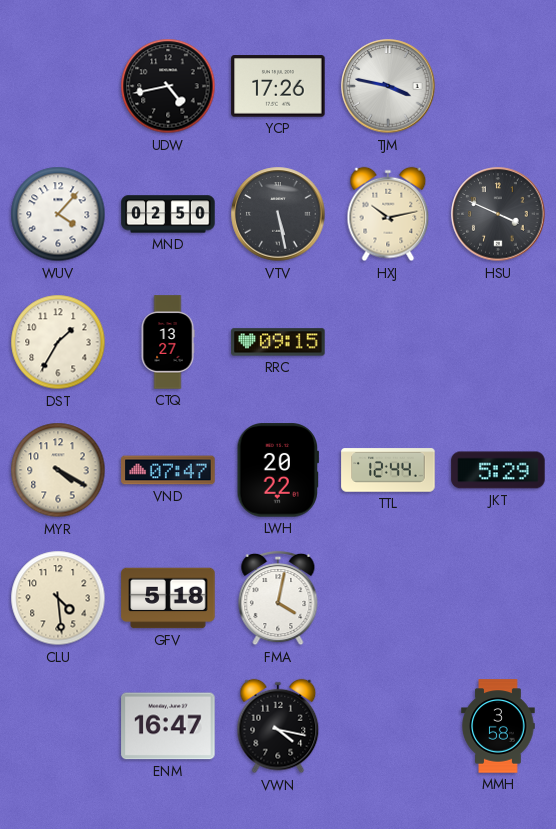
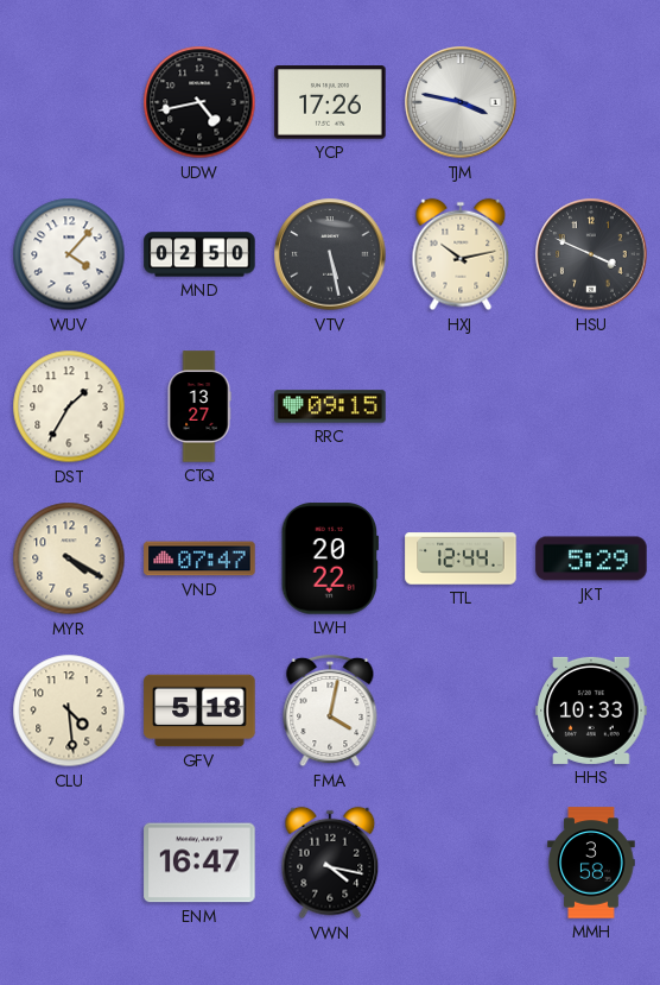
HHS: none -> 10:33 (591, 711)
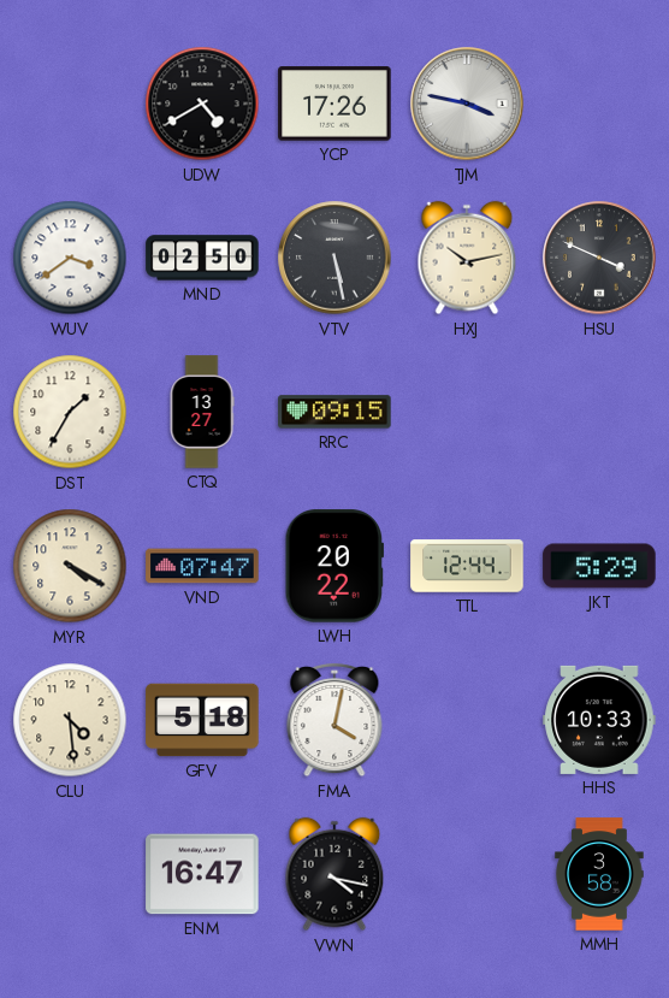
UDW: 4:43 -> 4:40 (202, 104)
WUV: 4:07 -> 3:39 (70, 258)
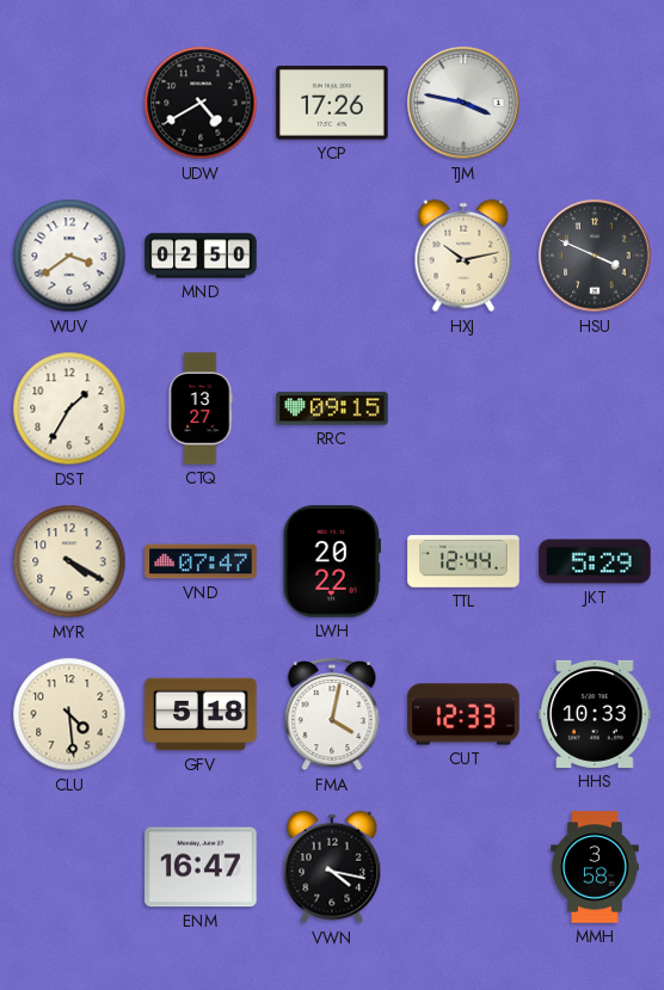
VTV: 5:28 -> none (334, 258)
CUT: none -> 12:33 (463, 714)
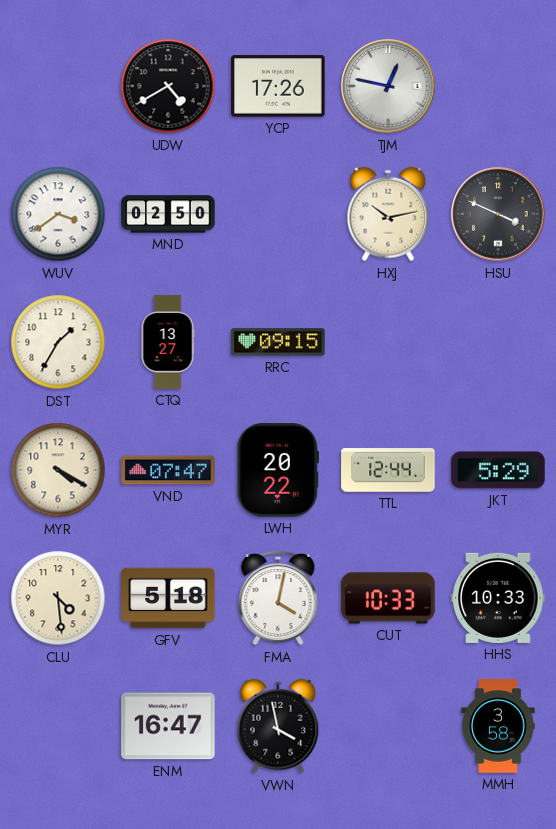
TJM: 3:47 -> 12:47 (388, 86)
CUT: 12:33 -> 10:33 (388, 598)
VWN: 4:17 -> 3:58 (278, 726)
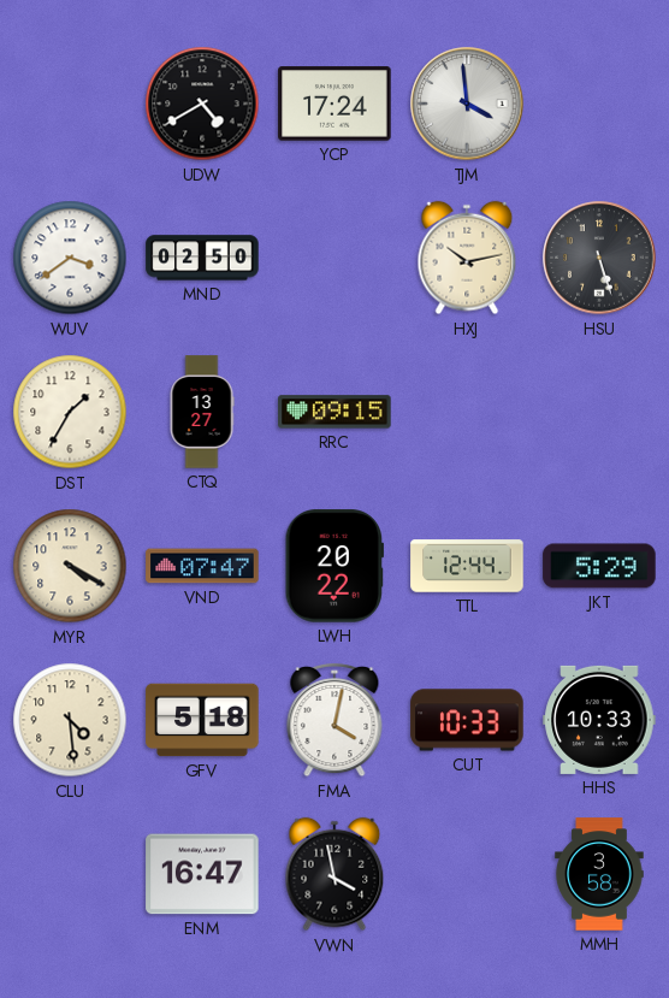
YCP: 17:26 -> 17:24 (334, 104)
TJM: 12:47 -> 3:59 (467, 104)
HSU: 3:49 -> 5:27 (599, 258)
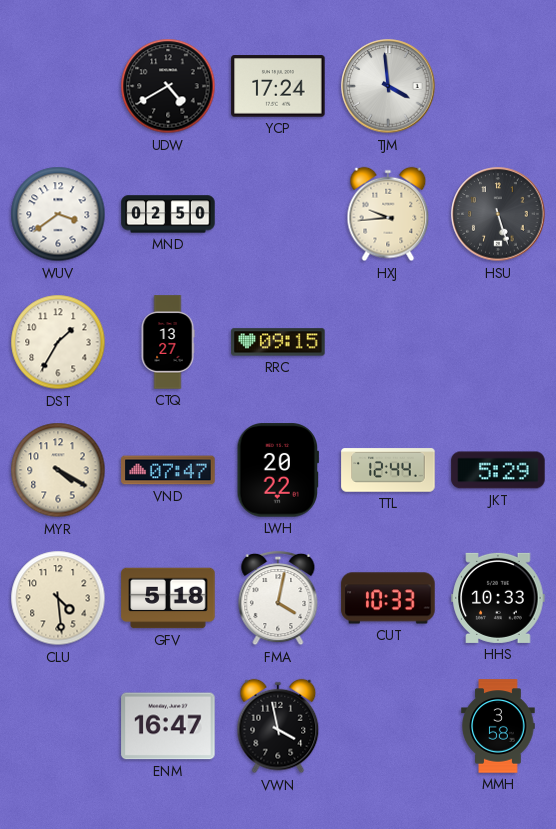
HXJ: 10:13 -> 9:44 (388, 214)
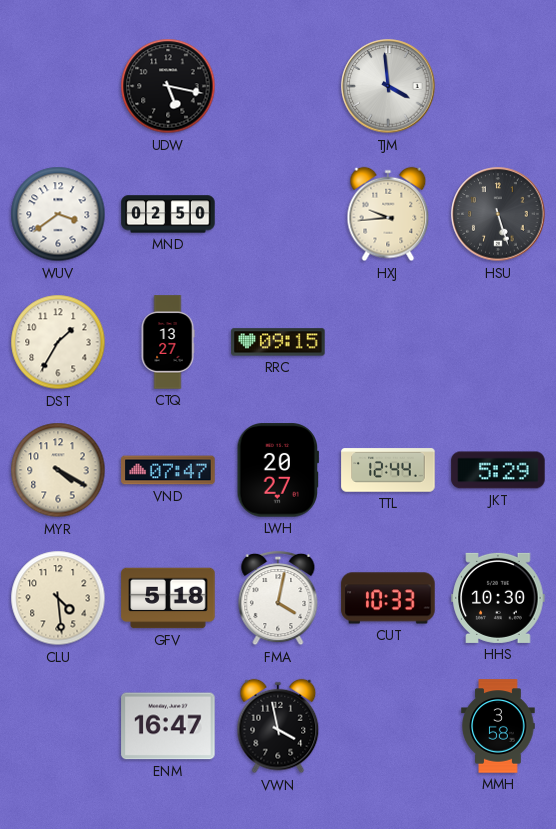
UDW: 4:40 -> 5:17 (168, 86)
YCP: 17:24 -> none (278, 86)
LWH: 20:22 -> 20:27 (277, 470)
HHS: 10:33 -> 10:30 (498, 598)
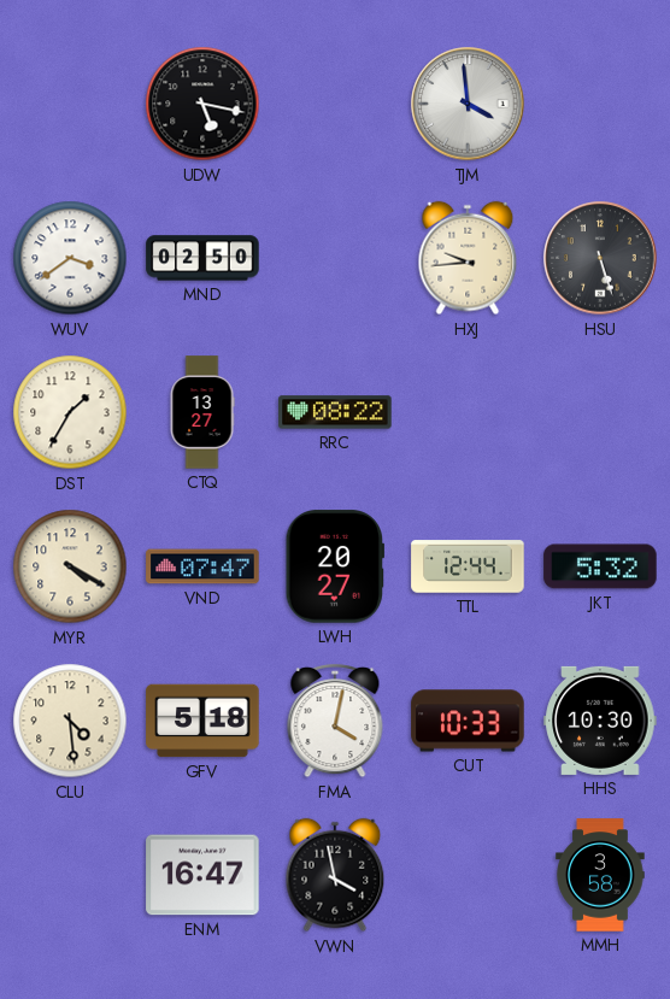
RRC: 09:15 -> 08:22 (335, 412)
JKT: 5:29 -> 5:32 (600, 566)
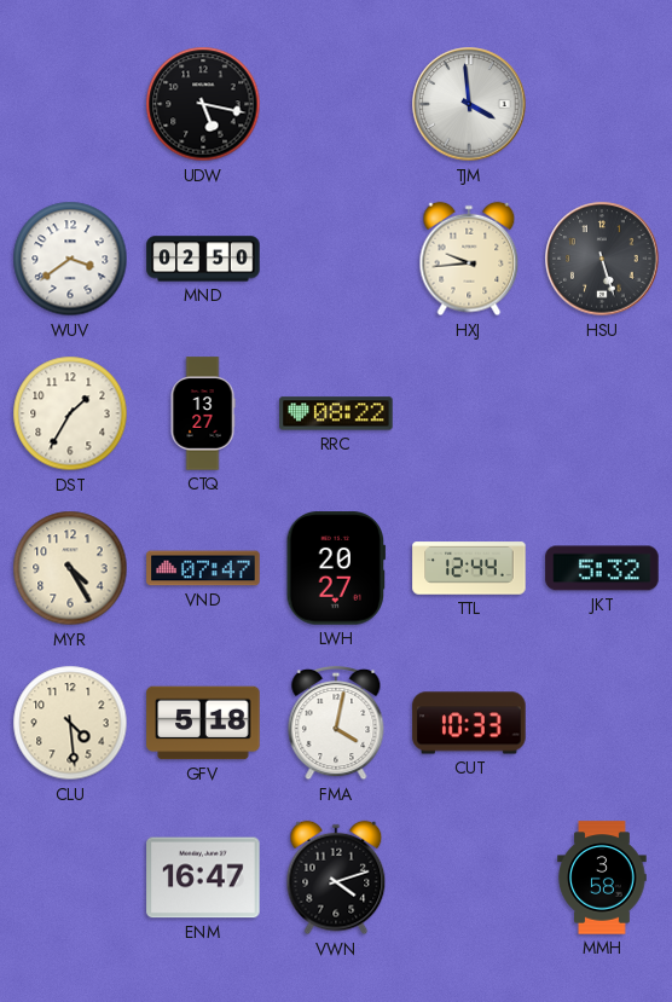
MYR: 4:20 -> 4:25 (70, 568)
HHS: 10:30 -> none (600, 721)
VWN: 3:58 -> 4:12 (336, 878)
